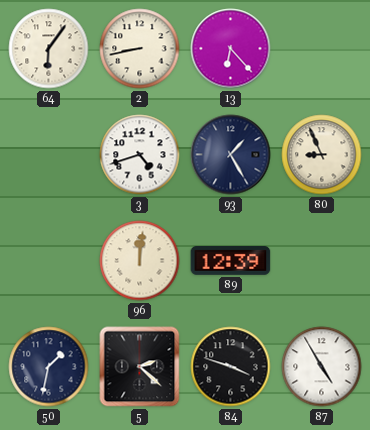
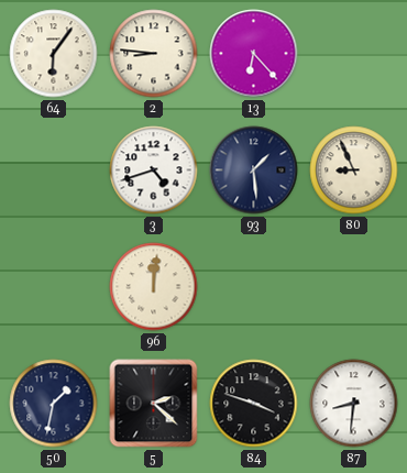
2: 8:43 -> 8:46 (154, 54)
93: 1:25 -> 1:29 (254, 170)
89: 12:39 -> none (231, 261)
87: 4:55 -> 8:31 (354, 404)
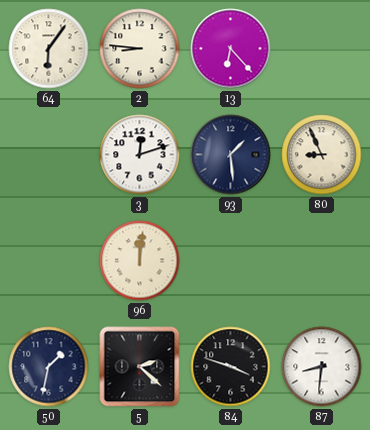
3: 4:42 -> 12:12 (140, 155)
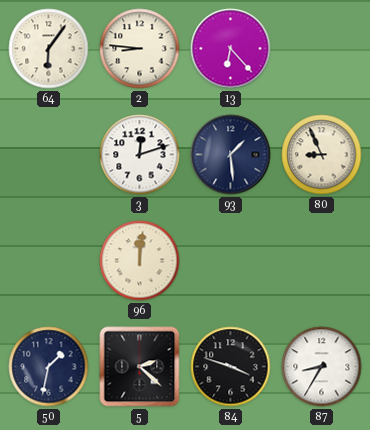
87: 8:31 -> 8:35 (322, 367)
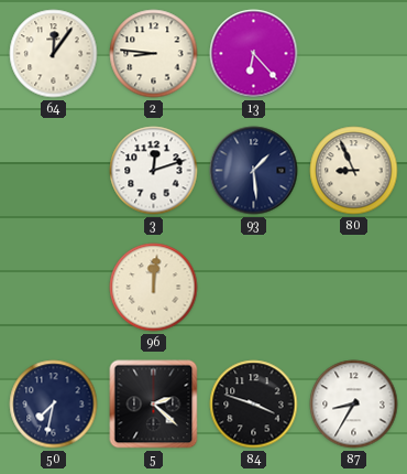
64: 6:06 -> 12:06 (54, 54)
50: 1:32 -> 7:32 (54, 405)
